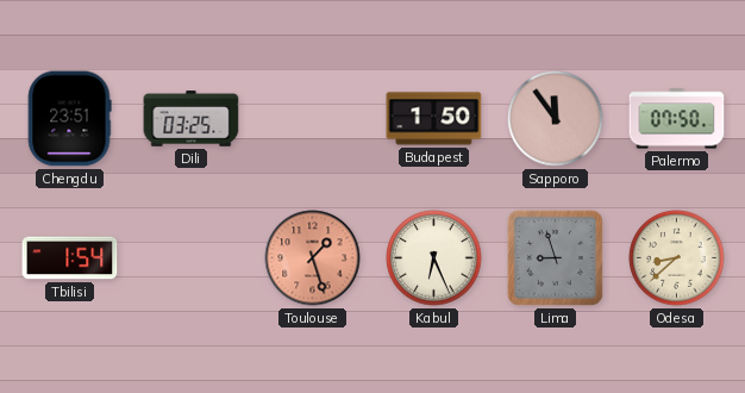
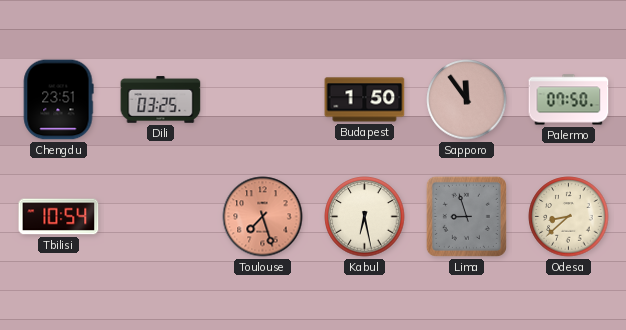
Tbilisi: 1:54 -> 10:54 (59, 217)
Toulouse: 1:27 -> 7:27 (263, 217)
Kabul: 6:26 -> 6:28 (365, 217)
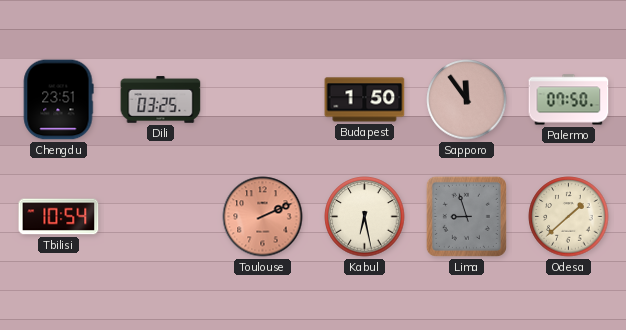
Toulouse: 7:27 -> 2:11 (263, 217)
Odesa: 8:38 -> 1:38 (569, 217)
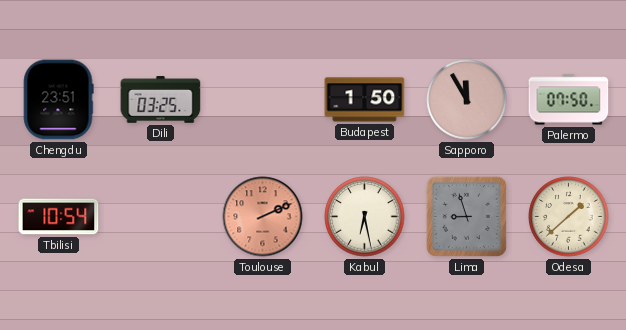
Sapporo: 11:54 -> 11:55 (467, 100)
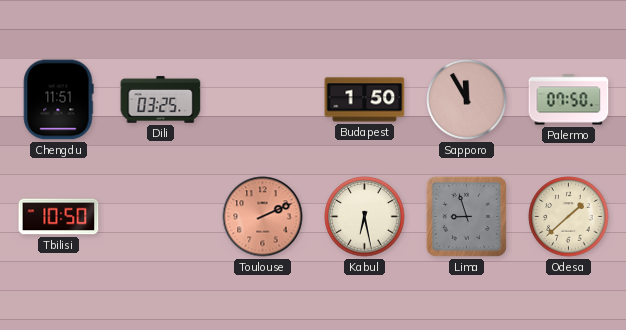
Chengdu: 23:51 -> 11:51 (58, 100)
Tbilisi: 10:54 -> 10:50 (59, 217)
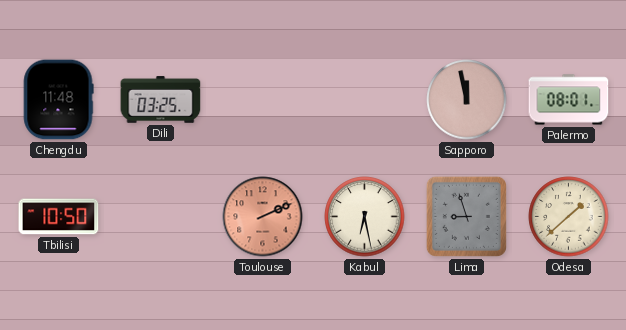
Chengdu: 11:51 -> 11:48 (58, 100)
Budapest: 1:50 -> none (365, 100)
Sapporo: 11:55 -> 11:58 (467, 100)
Palermo: 07:50 -> 08:01 (569, 100)
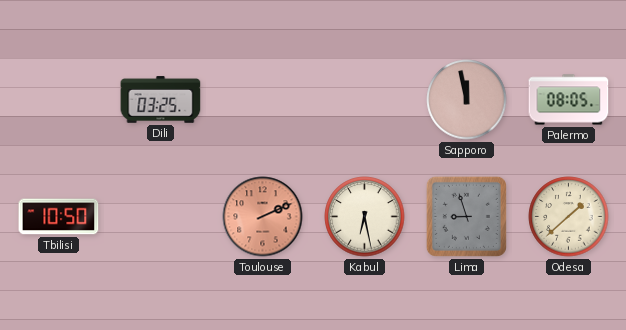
Chengdu: 11:48 -> none (58, 100)
Palermo: 08:01 -> 08:05 (569, 100)
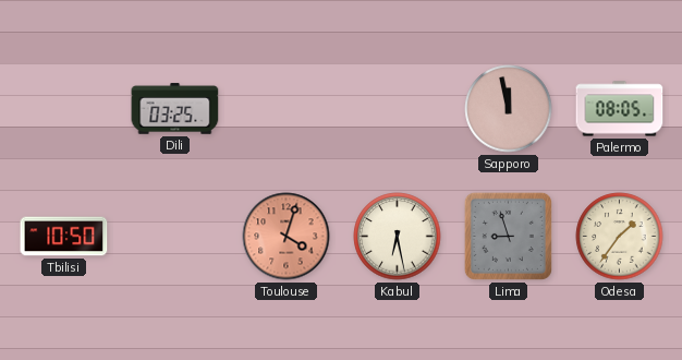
Toulouse: 2:11 -> 4:03 (287, 237)
Odesa: 1:38 -> 1:36 (620, 237)
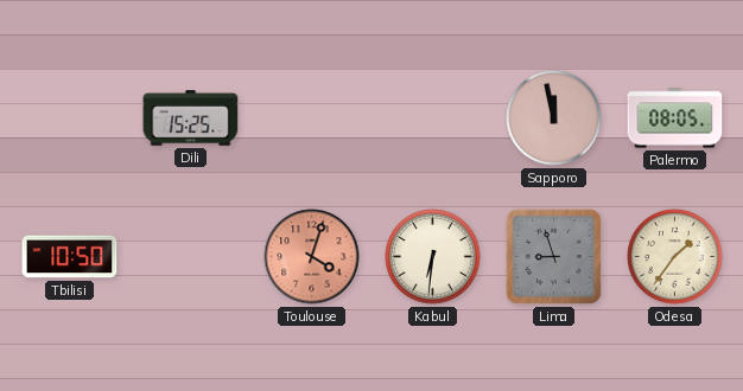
Dili: 03:25 -> 15:25 (191, 118)
Kabul: 6:28 -> 6:31 (433, 257)
